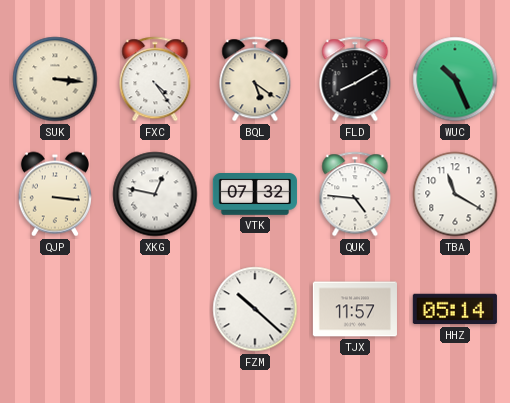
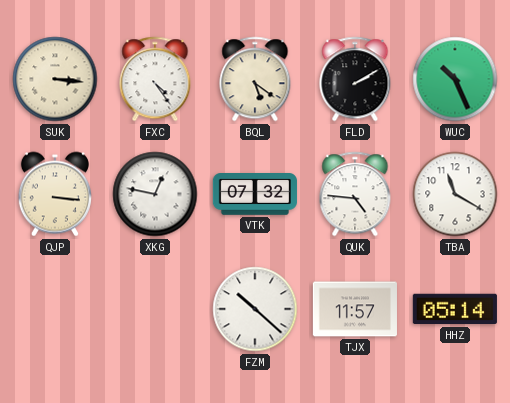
FLD: 8:10 -> 2:10 (355, 79)
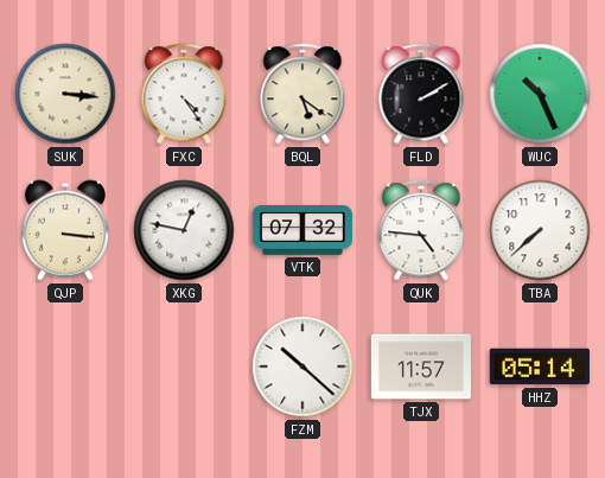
TBA: 11:20 -> 7:38 (540, 230)
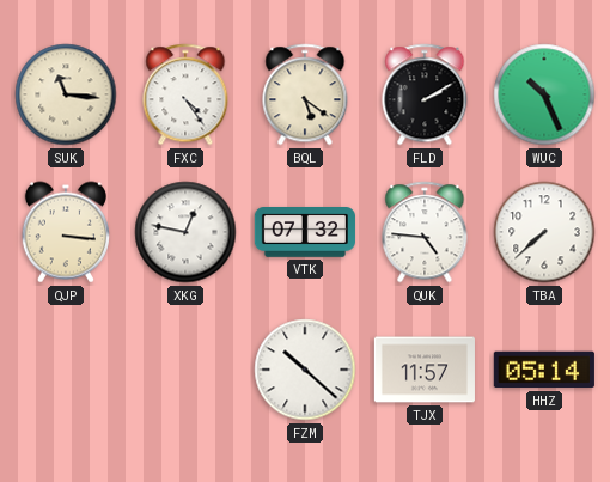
SUK: 3:16 -> 11:16 (66, 94)
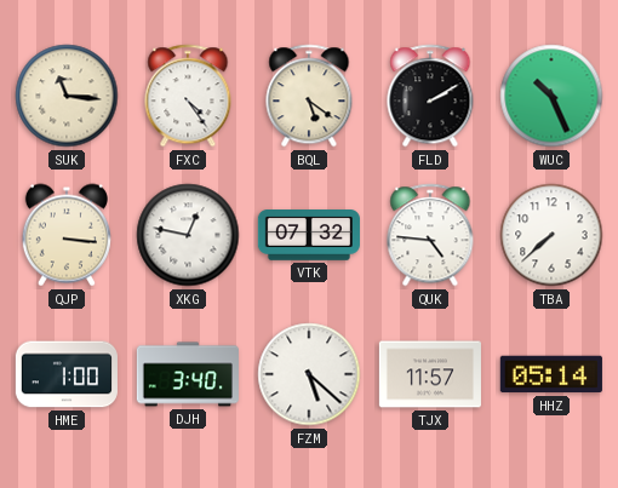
HME: none -> 1:00 (67, 374)
DJH: none -> 3:40 (188, 374)
FZM: 10:22 -> 5:22 (309, 374)
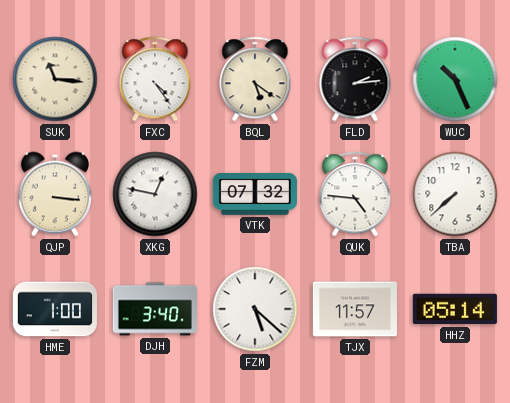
FLD: 2:10 -> 2:14 (355, 79)
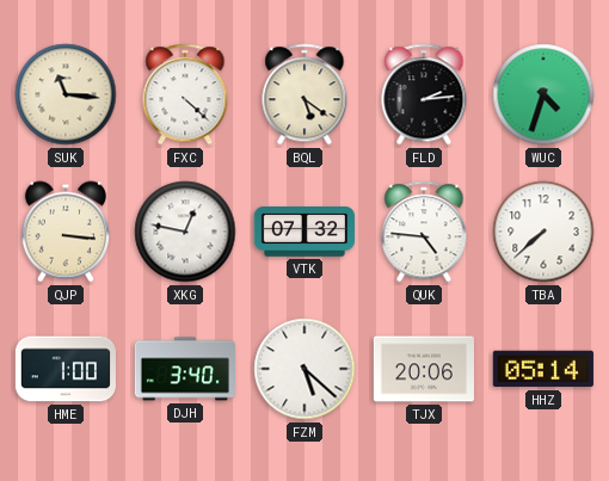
FXC: 4:24 -> 4:22 (185, 94)
WUC: 10:26 -> 4:33 (543, 94)
TJX: 11:57 -> 20:06 (424, 369)
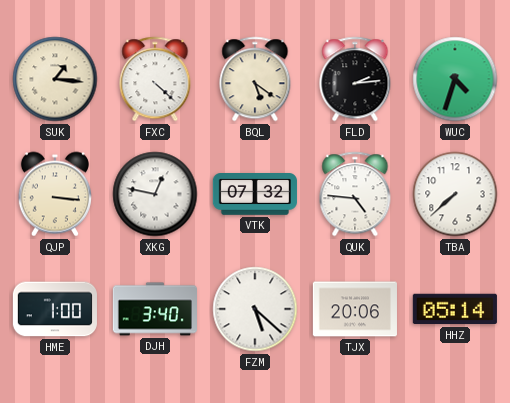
SUK: 11:16 -> 1:16 (55, 79)
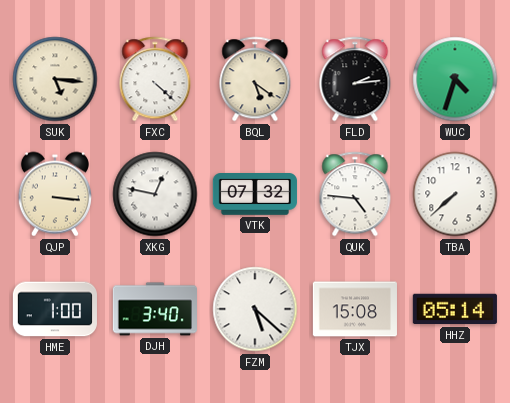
SUK: 1:16 -> 5:16 (55, 79)
TJX: 20:06 -> 15:08 (355, 309)
